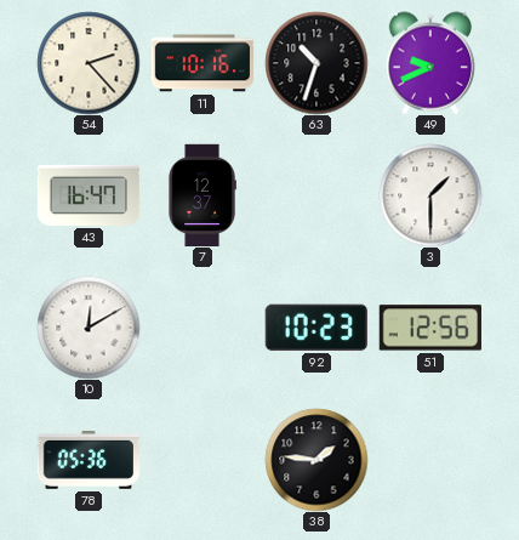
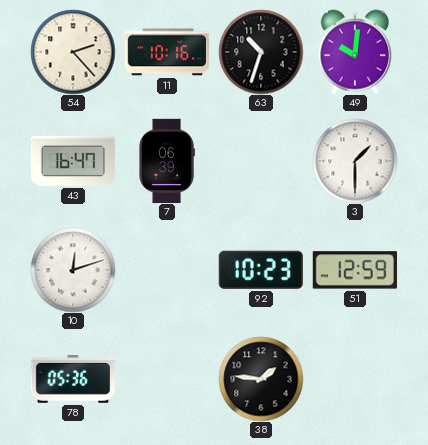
49: 9:41 -> 10:01 (354, 52)
7: 12:37 -> 06:39 (167, 161)
10: 12:10 -> 12:12 (73, 270)
51: 12:56 -> 12:59 (355, 270)
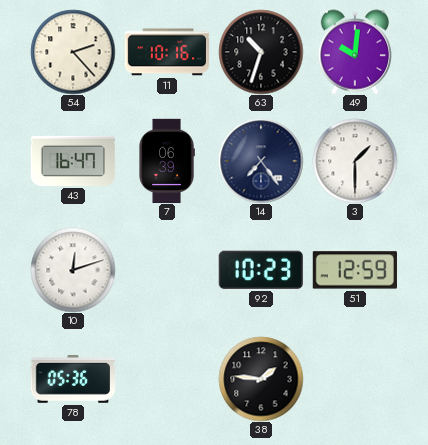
14: none -> 7:24 (261, 161)
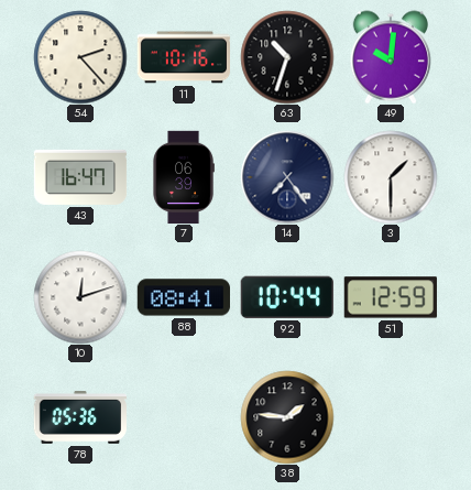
88: none -> 08:41 (183, 297)
92: 10:23 -> 10:44 (287, 297)
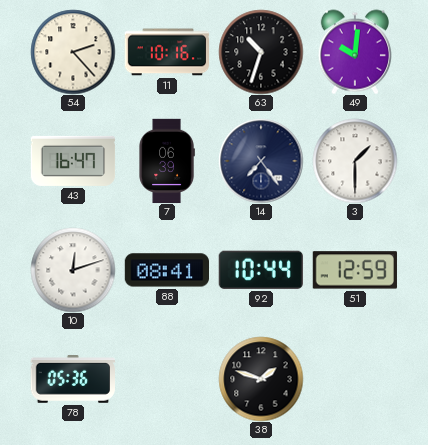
38: 1:46 -> 1:48 (261, 379)
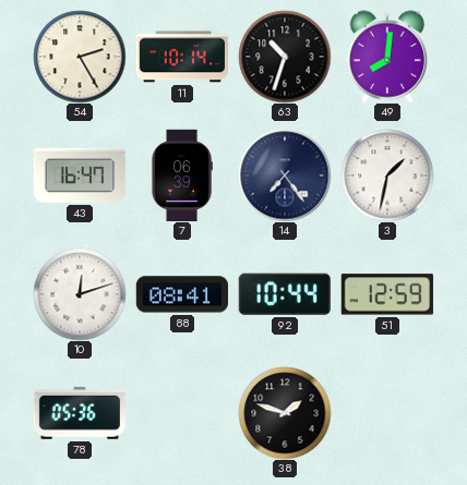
54: 2:23 -> 2:25 (80, 57)
11: 10:16 -> 10:14 (182, 57)
49: 10:01 -> 8:01 (386, 57)
3: 1:30 -> 1:32 (387, 175)
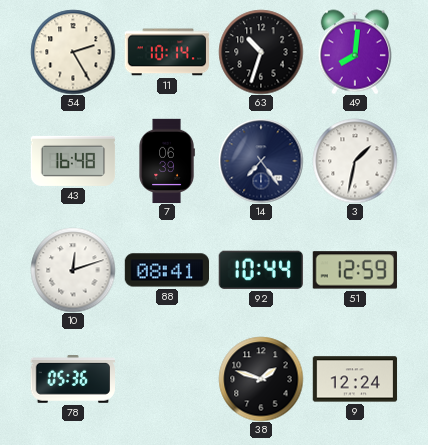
43: 16:47 -> 16:48 (73, 161)
9: none -> 12:24 (355, 379)
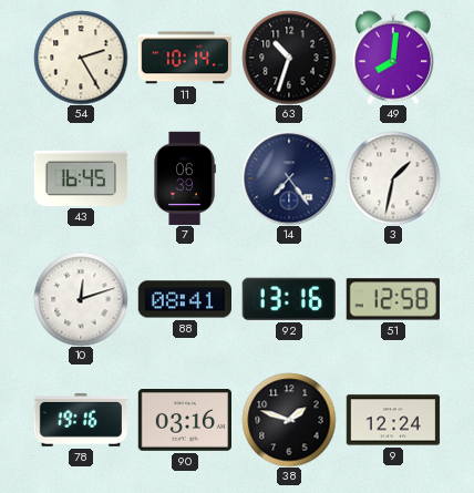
43: 16:48 -> 16:45 (81, 178)
92: 10:44 -> 13:16 (289, 299)
51: 12:59 -> 12:58 (393, 299)
78: 05:36 -> 19:16 (80, 421)
90: none -> 03:16 (184, 421)
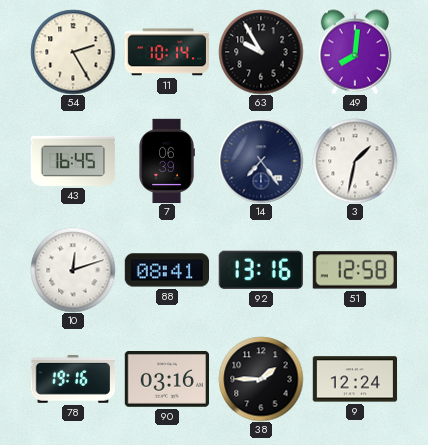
63: 10:33 -> 9:55 (261, 52)
38: 1:48 -> 1:45 (261, 379)
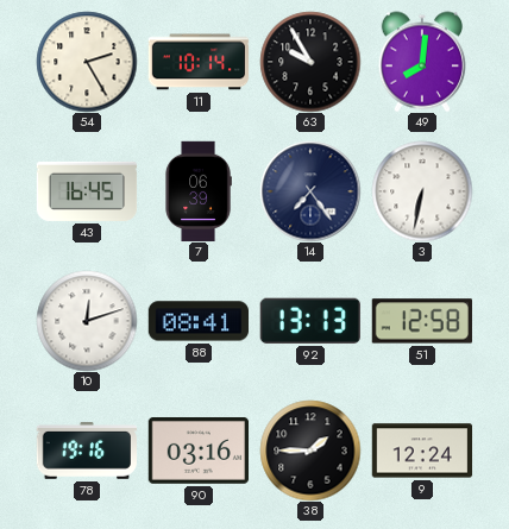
3: 1:32 -> 6:32 (422, 191)
92: 13:16 -> 13:13 (310, 321)
